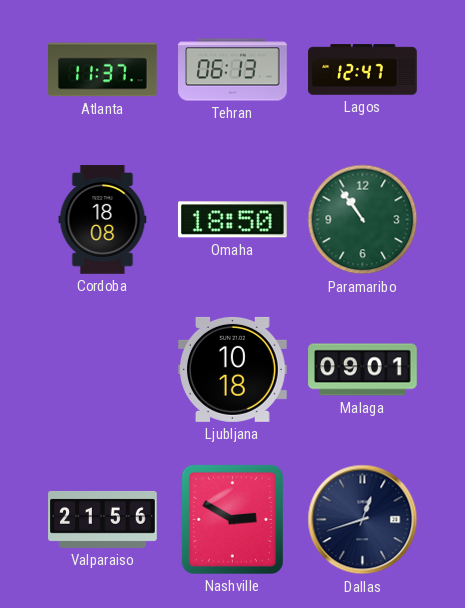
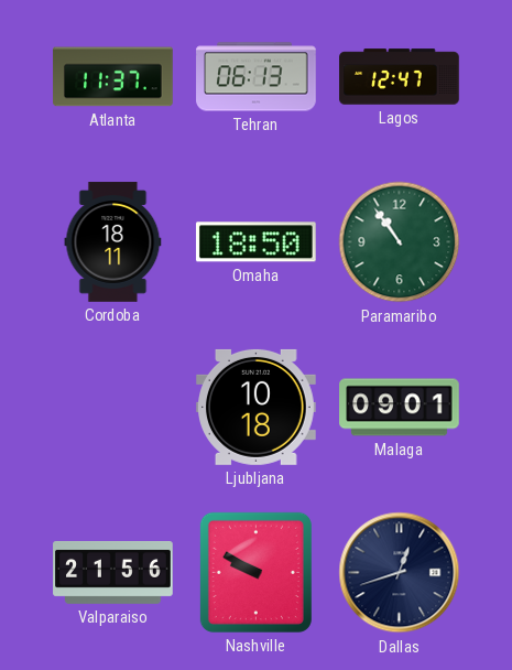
Cordoba: 18:08 -> 18:11 (113, 242)
Nashville: 2:50 -> 9:50 (255, 572)
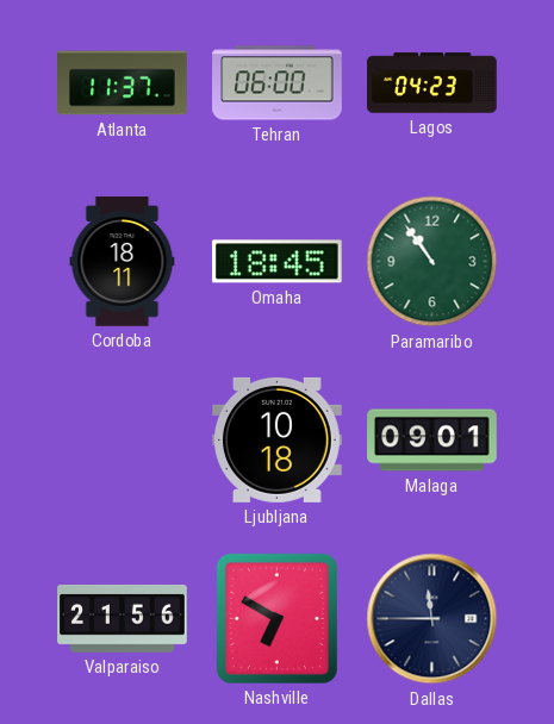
Tehran: 06:13 -> 06:00 (278, 83)
Lagos: 12:47 -> 04:23 (432, 83)
Omaha: 18:50 -> 18:45 (276, 262)
Nashville: 9:50 -> 6:50 (276, 618)
Dallas: 12:42 -> 11:45 (432, 619)
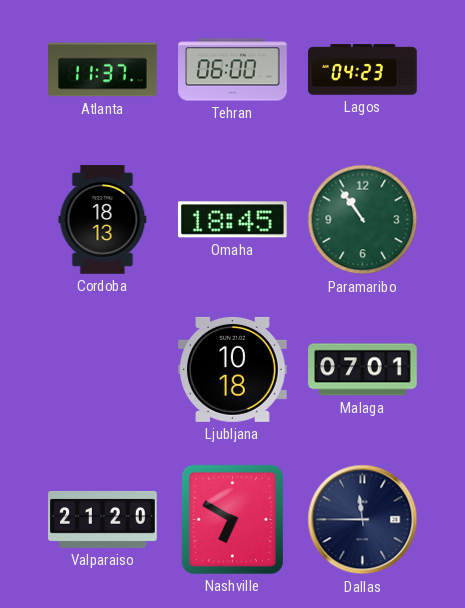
Cordoba: 18:11 -> 18:13 (103, 220)
Malaga: 09:01 -> 07:01 (363, 370)
Valparaiso: 21:56 -> 21:20 (103, 519)
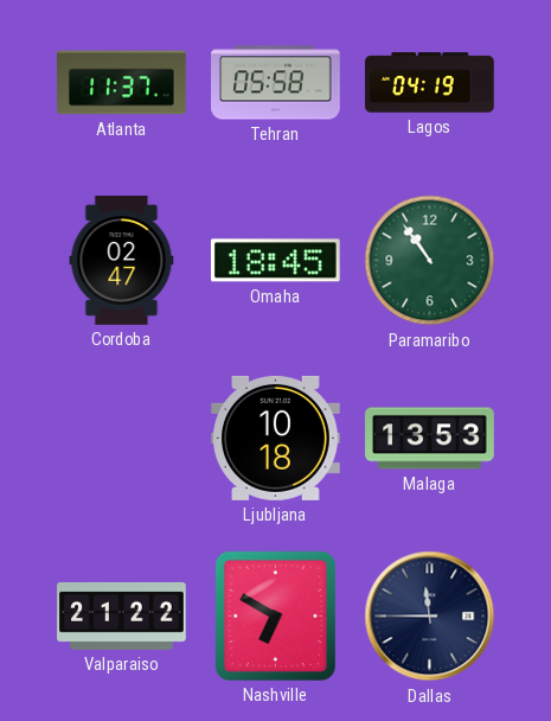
Tehran: 06:00 -> 05:58 (276, 83)
Lagos: 04:23 -> 04:19 (430, 83)
Cordoba: 18:13 -> 02:47 (122, 261)
Malaga: 07:01 -> 13:53 (430, 439)
Valparaiso: 21:20 -> 21:22 (122, 615)
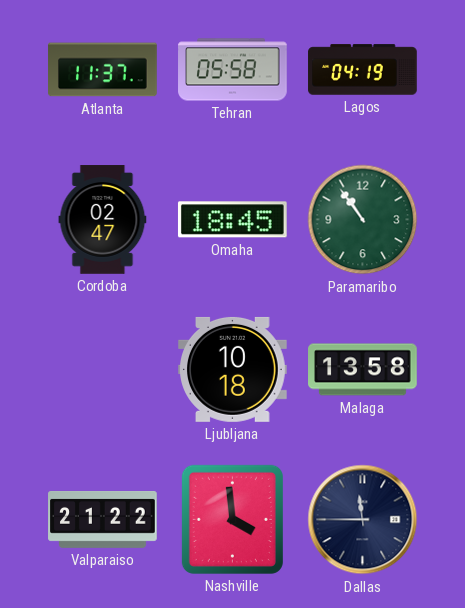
Malaga: 13:53 -> 13:58 (363, 370)
Nashville: 6:50 -> 3:59 (232, 519)
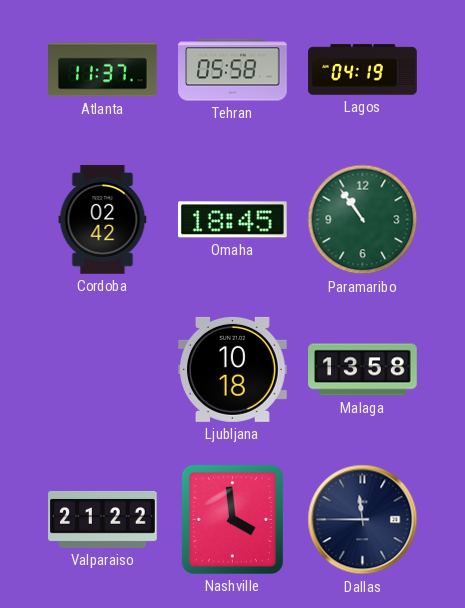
Cordoba: 02:47 -> 02:42 (103, 220)
